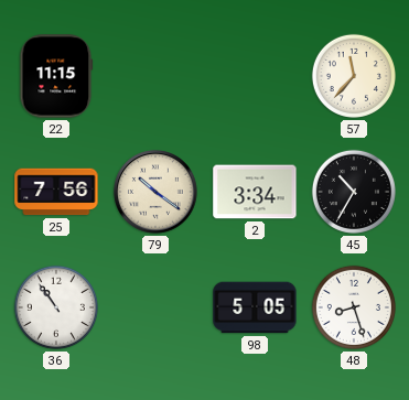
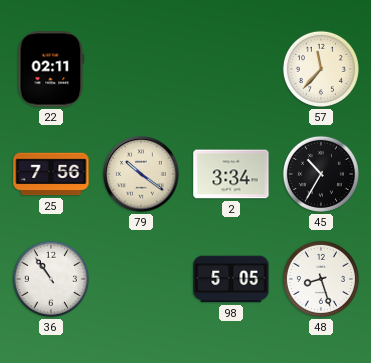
22: 11:15 -> 02:11 (51, 69)
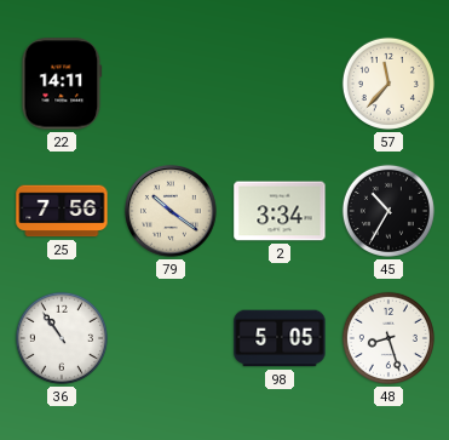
22: 02:11 -> 14:11 (62, 84)
